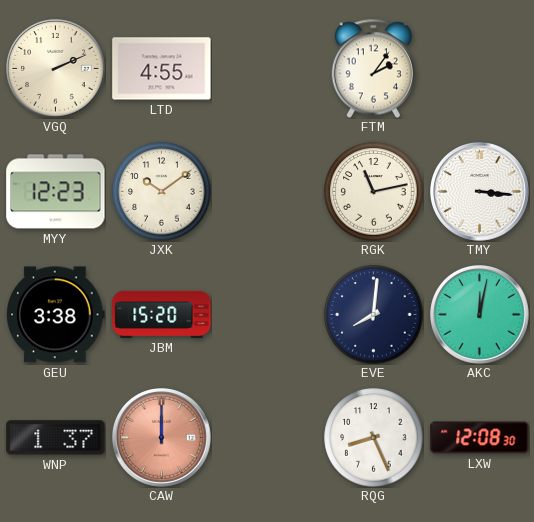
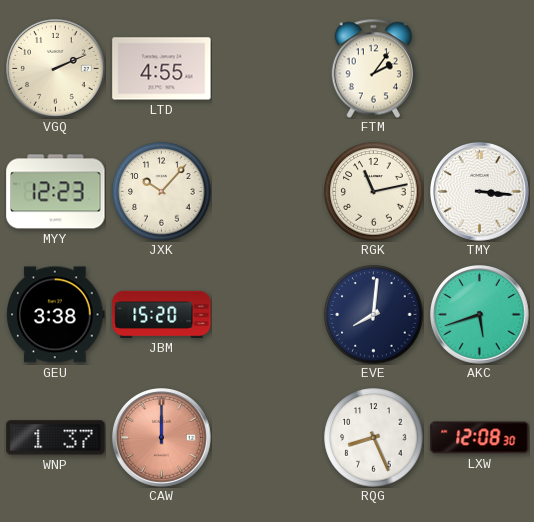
JXK: 10:09 -> 10:07 (162, 192)
AKC: 12:02 -> 5:42 (480, 315)
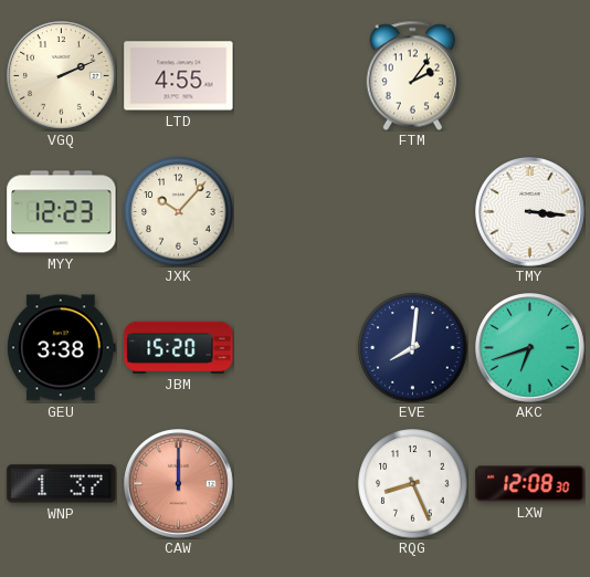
RGK: 11:13 -> none (374, 192)
AKC: 5:42 -> 6:42 (530, 348)
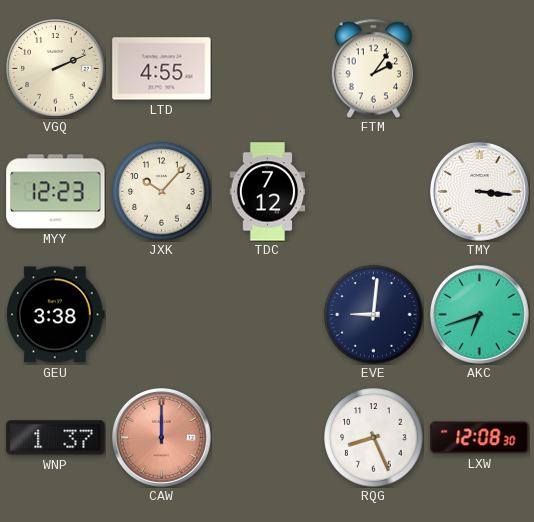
TDC: none -> 7:12 (268, 192)
JBM: 15:20 -> none (179, 347)
EVE: 8:01 -> 9:01 (374, 315)
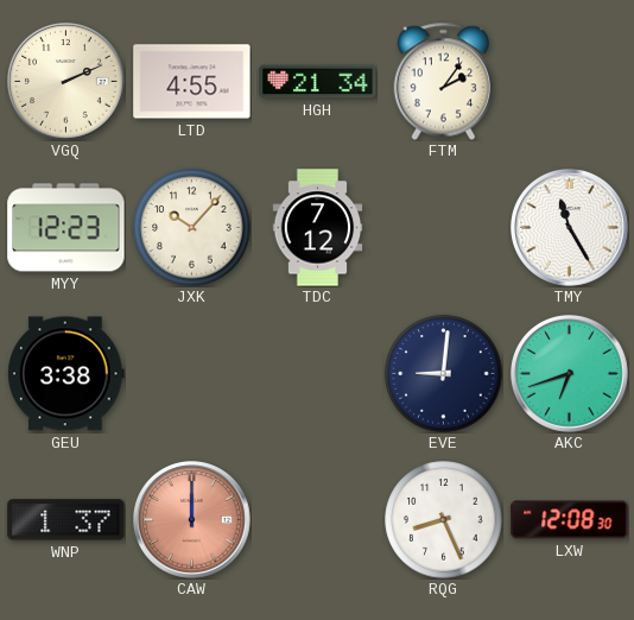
HGH: none -> 21:34 (318, 82)
TMY: 3:16 -> 11:25 (570, 228)
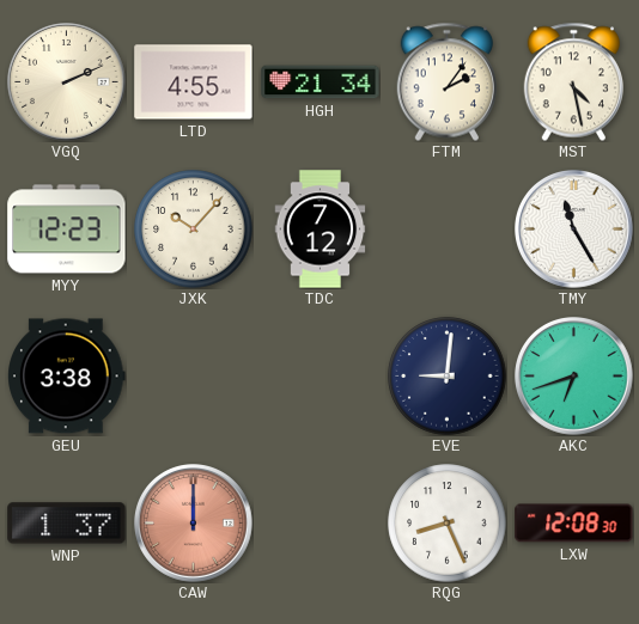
MST: none -> 4:28 (573, 81)
